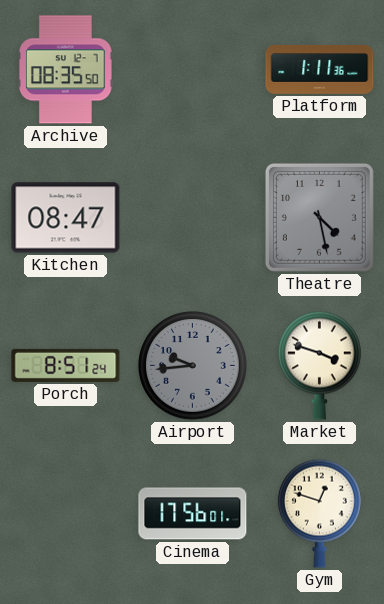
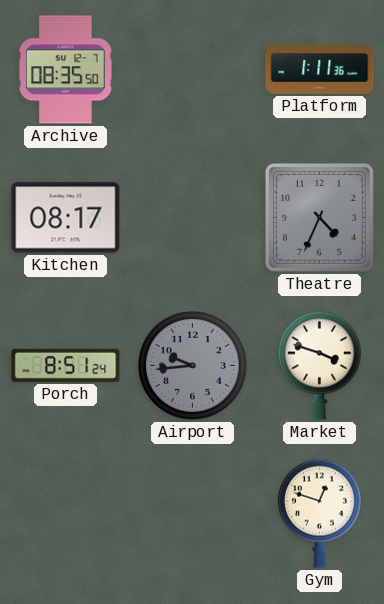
Kitchen: 08:47 -> 08:17 (66, 218)
Theatre: 4:28 -> 4:34 (319, 217)
Cinema: 17:56 -> none (193, 514)
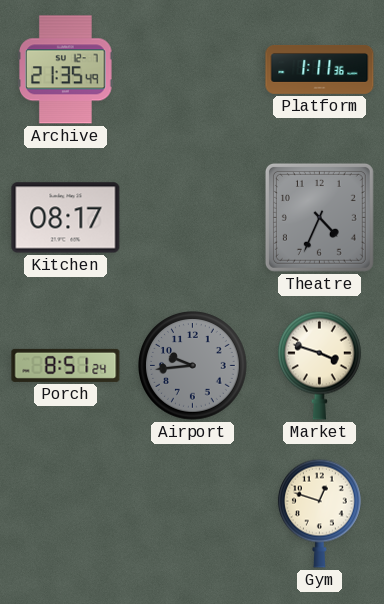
Archive: 08:35 -> 21:35 (66, 70)
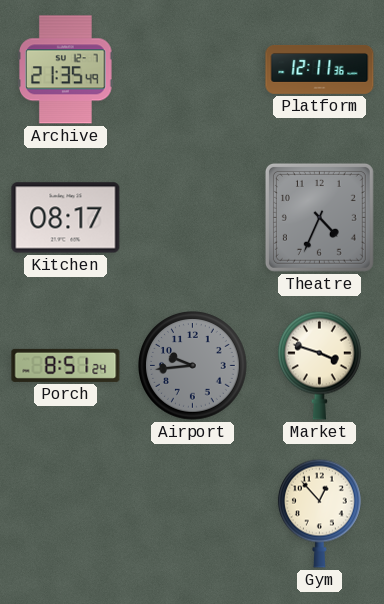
Platform: 1:11 -> 12:11 (320, 70)
Gym: 12:48 -> 12:53 (320, 513)
